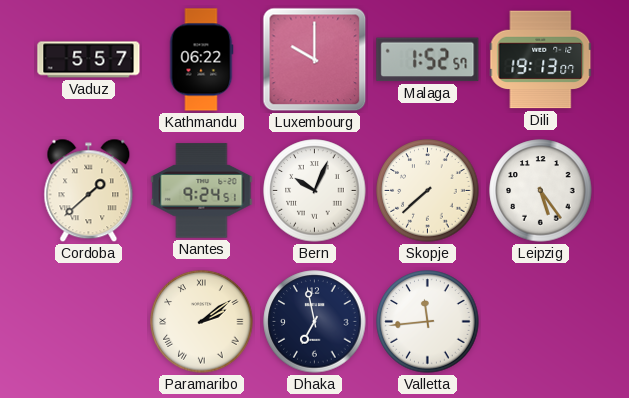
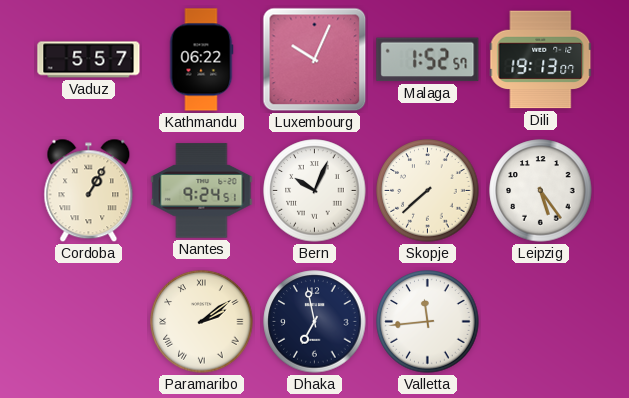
Luxembourg: 10:00 -> 10:04 (315, 60)
Cordoba: 1:38 -> 1:05 (89, 191)
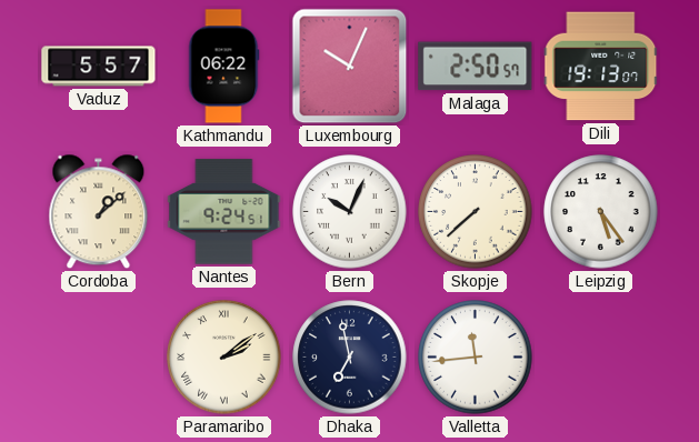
Malaga: 1:52 -> 2:50 (476, 67)
Cordoba: 1:05 -> 1:08 (99, 212)
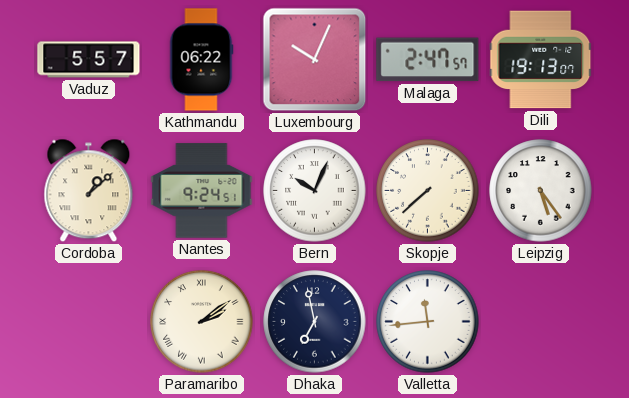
Malaga: 2:50 -> 2:47 (428, 60)
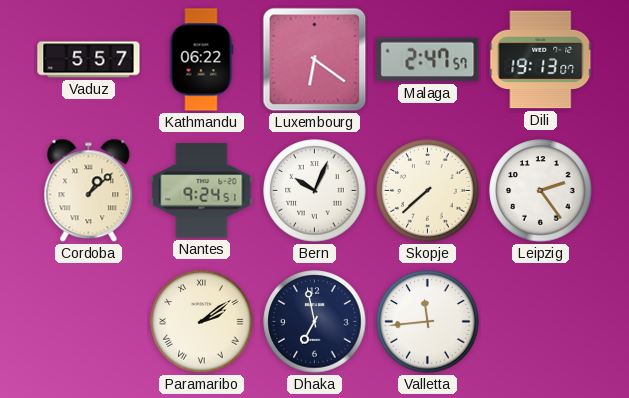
Luxembourg: 10:04 -> 6:21 (315, 60)
Leipzig: 5:24 -> 2:24 (541, 191)
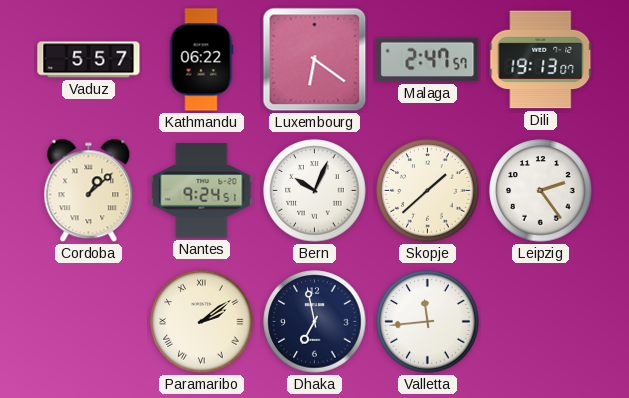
Skopje: 7:38 -> 1:38 (428, 191)
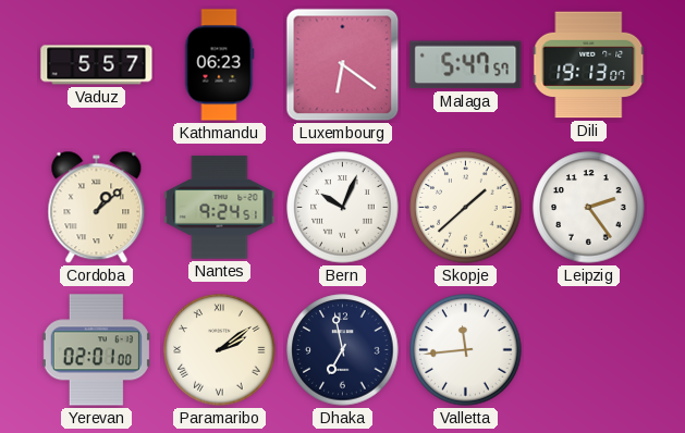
Kathmandu: 06:22 -> 06:23 (219, 65)
Malaga: 2:47 -> 5:47 (466, 65)
Yerevan: none -> 02:01 (96, 350)
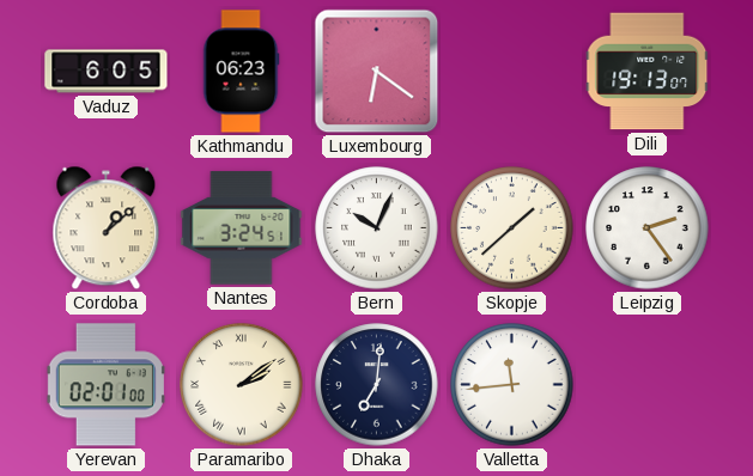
Vaduz: 5:57 -> 6:05 (107, 72)
Malaga: 5:47 -> none (466, 65)
Nantes: 9:24 -> 3:24 (242, 228)
Dhaka: 6:58 -> 7:01 (377, 385)
